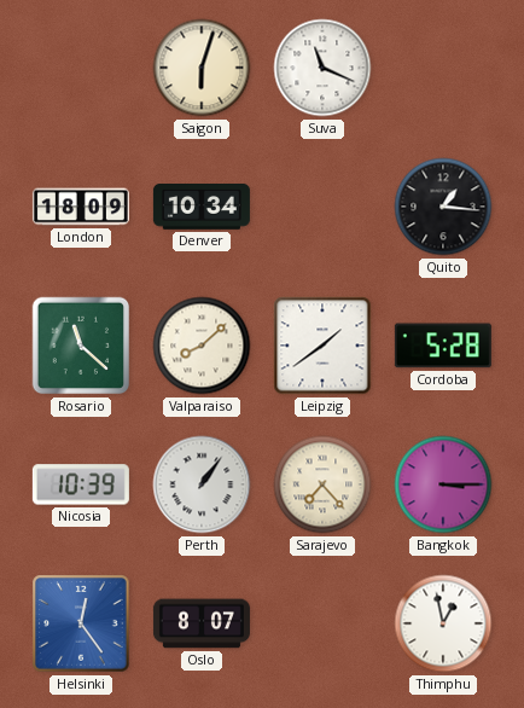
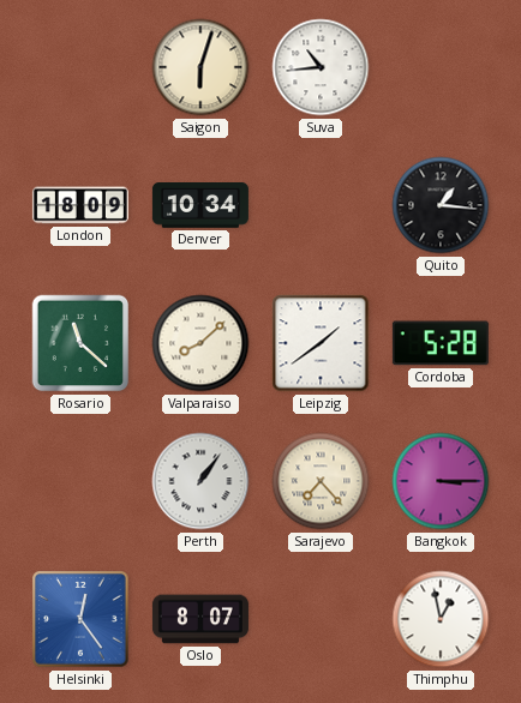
Suva: 11:19 -> 10:44 (321, 67)
Nicosia: 10:39 -> none (81, 484)
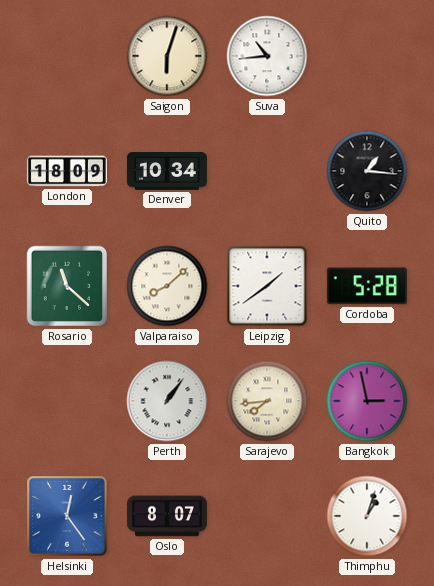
Sarajevo: 7:23 -> 7:44 (267, 401)
Bangkok: 3:15 -> 2:58 (367, 401)
Thimphu: 12:58 -> 1:03 (367, 516)
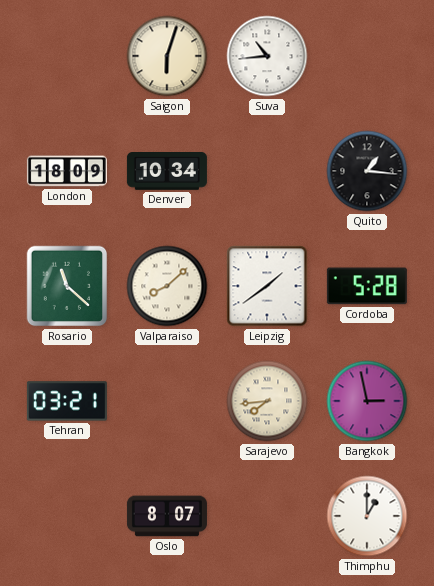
Tehran: none -> 03:21 (67, 401)
Perth: 1:06 -> none (167, 401)
Helsinki: 12:24 -> none (67, 516)
Thimphu: 1:03 -> 1:00 (367, 516)
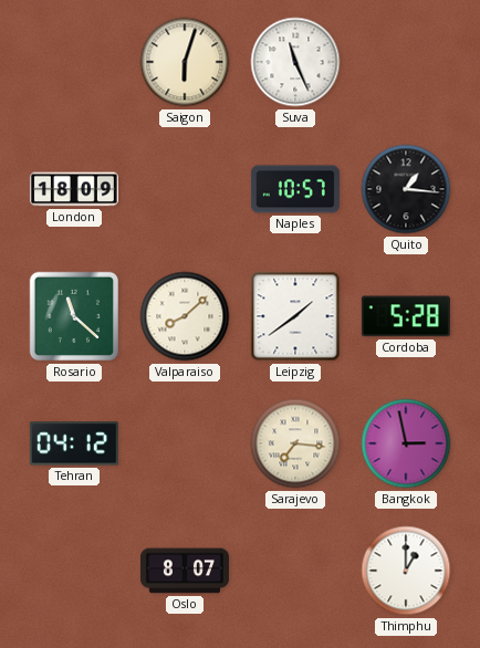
Suva: 10:44 -> 11:26 (295, 62)
Denver: 10:34 -> none (167, 172)
Naples: none -> 10:57 (295, 189)
Tehran: 03:21 -> 04:12 (74, 443)
Sarajevo: 7:44 -> 7:16 (295, 443)
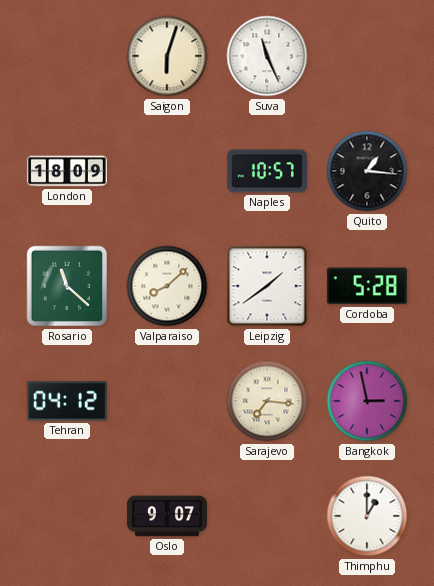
Oslo: 8:07 -> 9:07 (167, 516)
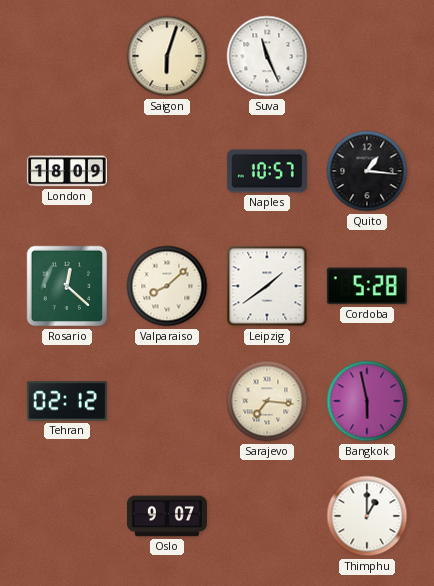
Rosario: 11:22 -> 12:22 (67, 286)
Tehran: 04:12 -> 02:12 (67, 401)
Bangkok: 2:58 -> 5:58 (367, 401)
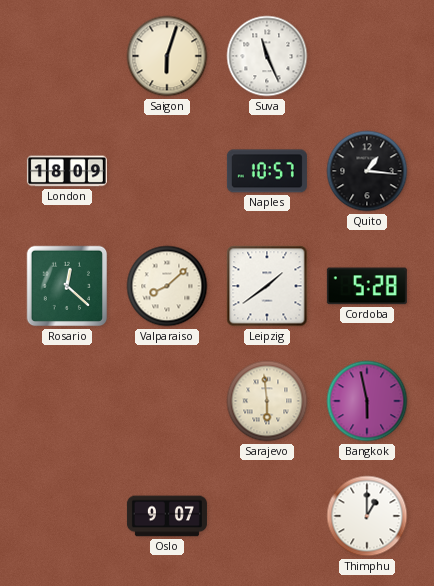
Tehran: 02:12 -> none (67, 401)
Sarajevo: 7:16 -> 5:59 (267, 401)
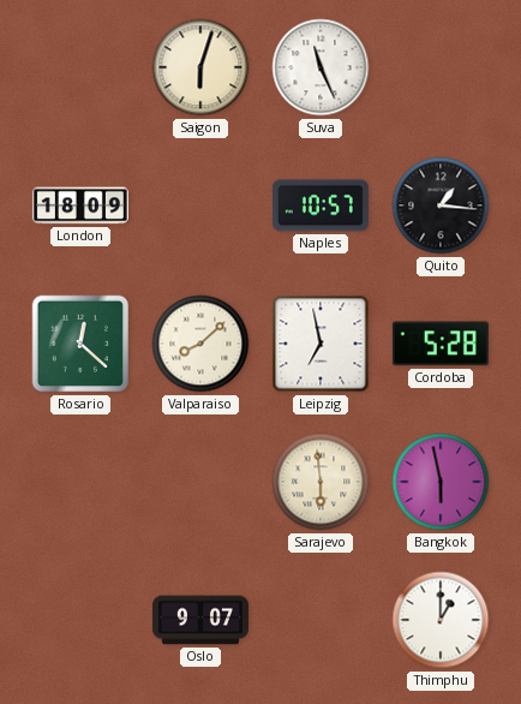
Leipzig: 1:39 -> 6:58 (321, 344)
